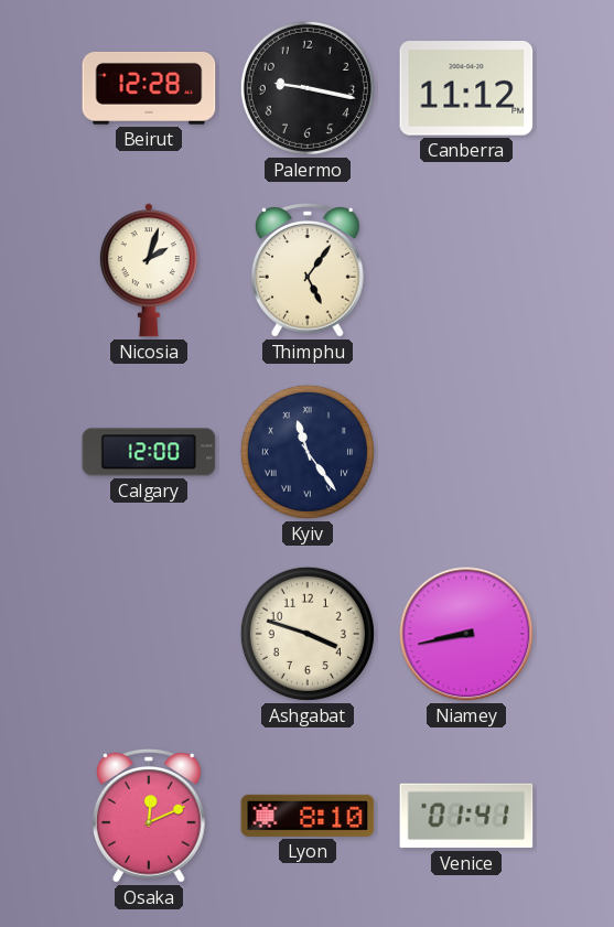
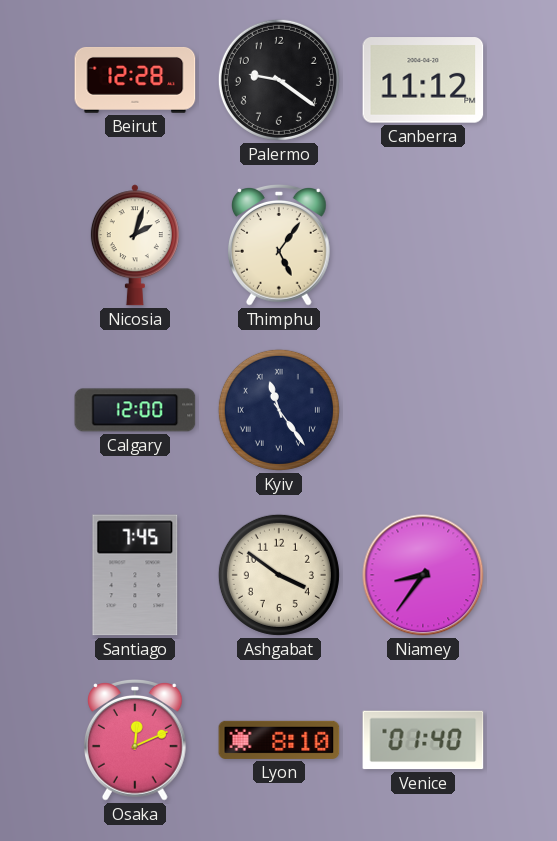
Palermo: 9:17 -> 9:21 (279, 80)
Santiago: none -> 7:45 (135, 575)
Ashgabat: 3:48 -> 3:51 (279, 575)
Niamey: 8:43 -> 8:36 (423, 575)
Venice: 01:41 -> 01:40 (423, 740)
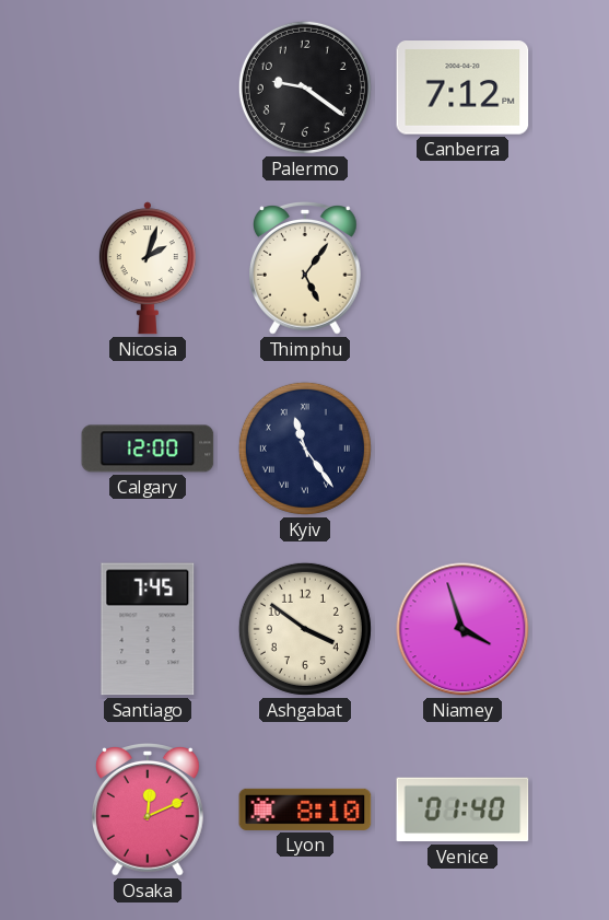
Beirut: 12:28 -> none (135, 80)
Canberra: 11:12 -> 7:12 (462, 88)
Niamey: 8:36 -> 3:57 (462, 629)
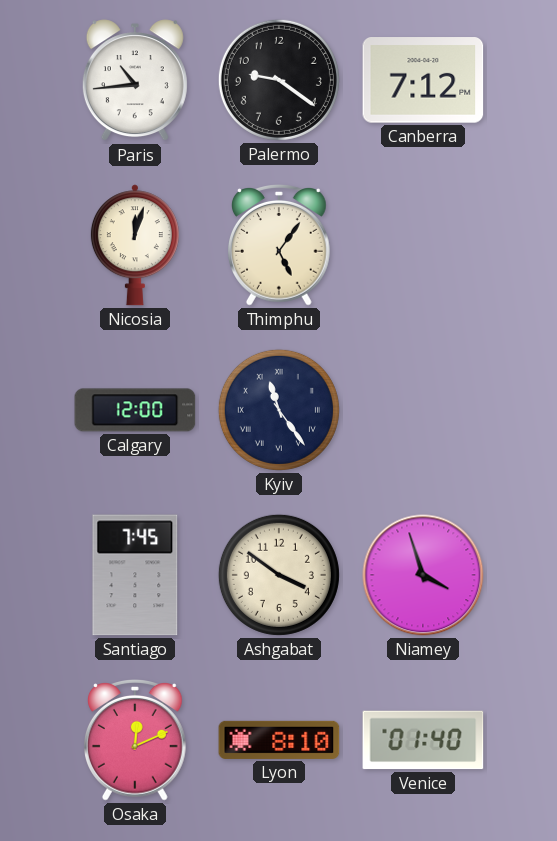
Paris: none -> 10:44 (135, 81)
Nicosia: 2:03 -> 12:03 (135, 245)
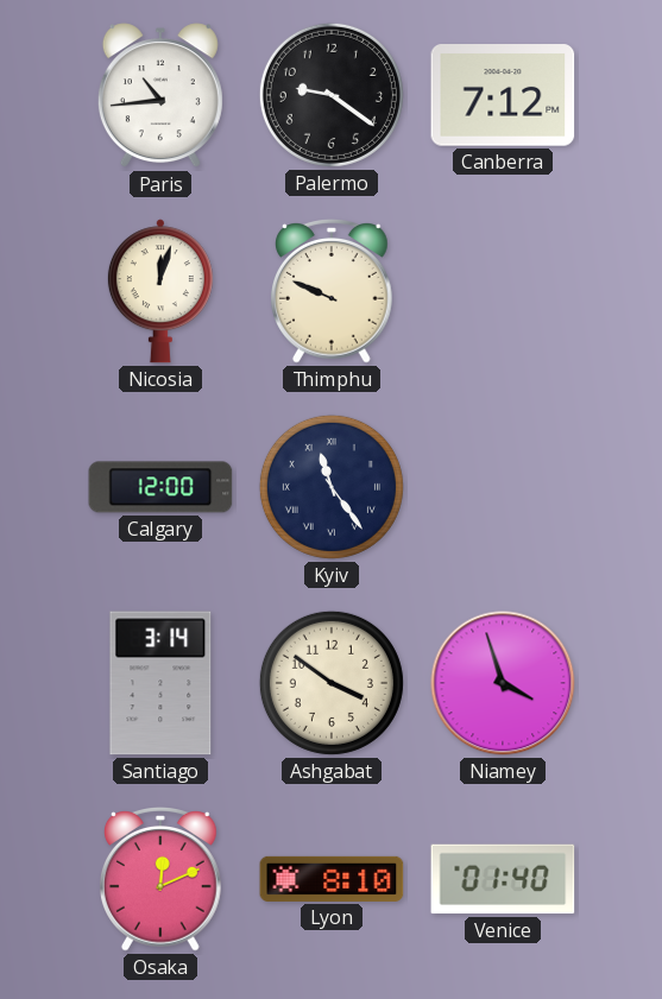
Thimphu: 5:06 -> 9:49 (333, 292)
Santiago: 7:45 -> 3:14 (160, 683)
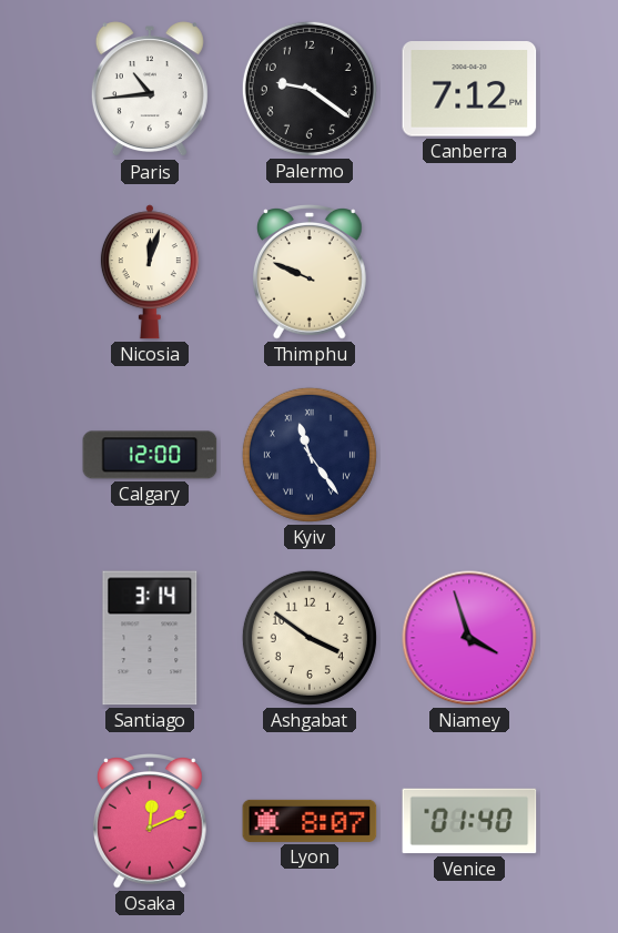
Lyon: 8:10 -> 8:07 (310, 821)
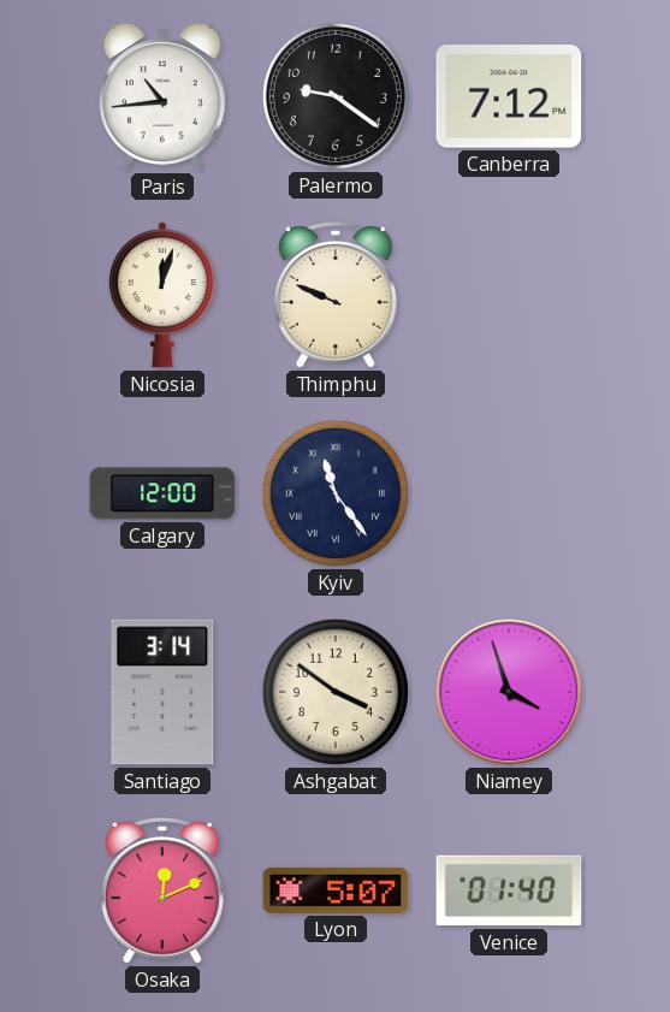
Lyon: 8:07 -> 5:07 (336, 890)
